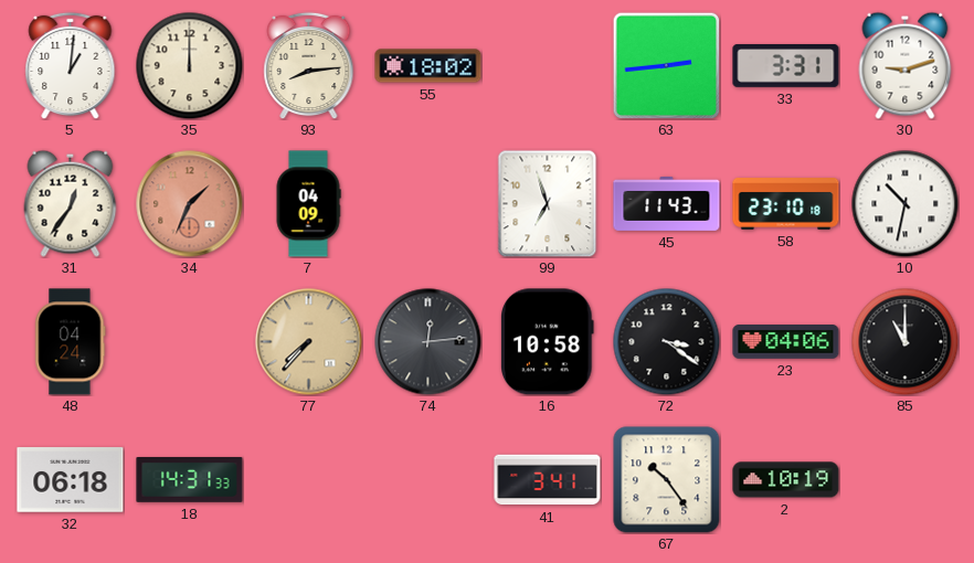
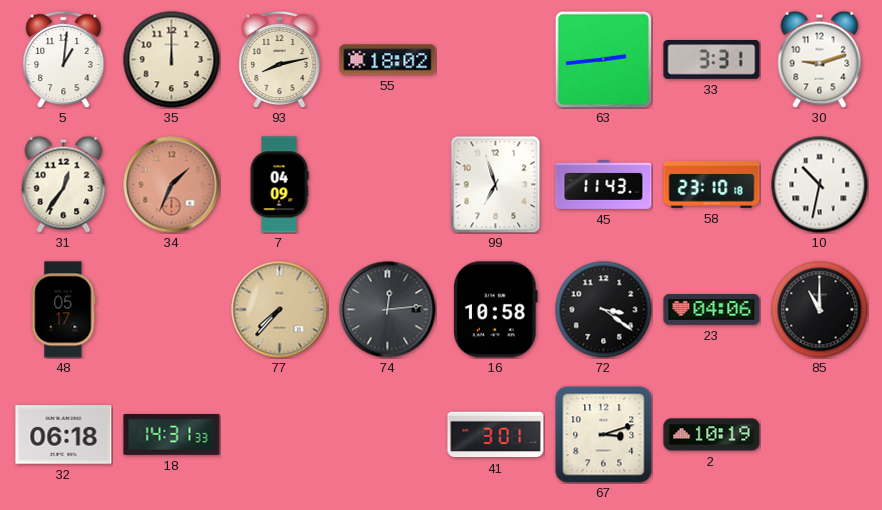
93: 8:14 -> 8:13 (280, 59)
48: 04:24 -> 05:17 (64, 310)
41: 3:41 -> 3:01 (496, 435)
67: 10:24 -> 3:12 (604, 435)
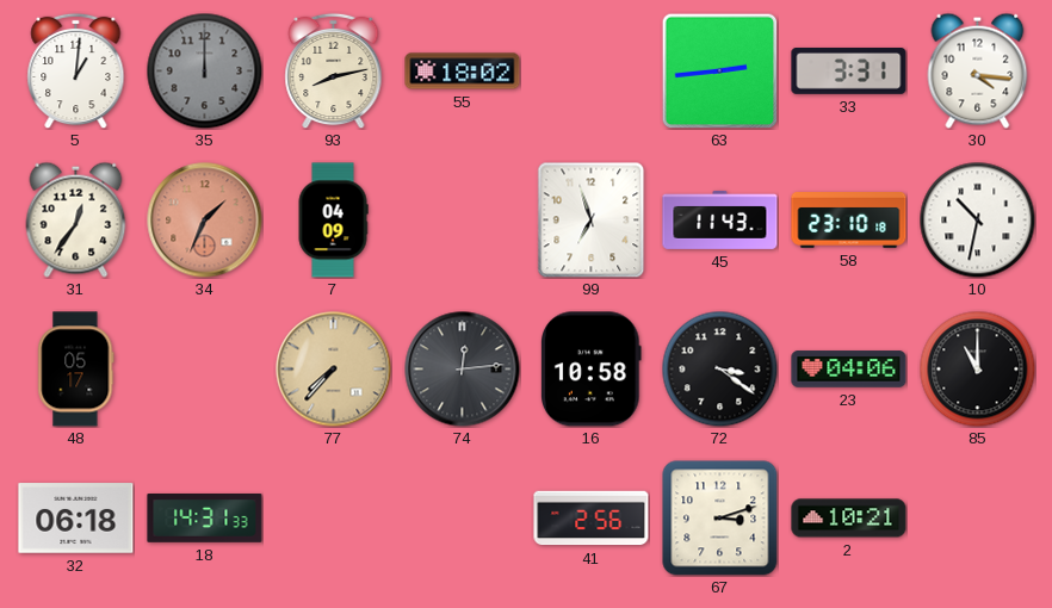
35 dial: cream -> grey (204, 70)
30: 9:12 -> 4:16 (978, 70)
41: 3:01 -> 2:56 (592, 519)
2: 10:19 -> 10:21 (849, 519)
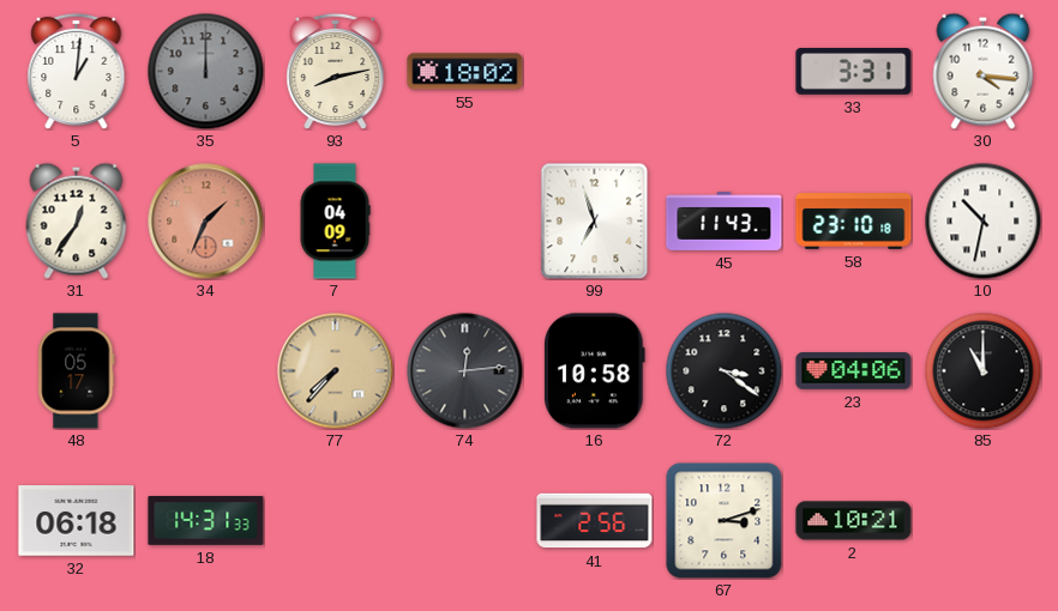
63: 2:44 -> none (719, 70)
